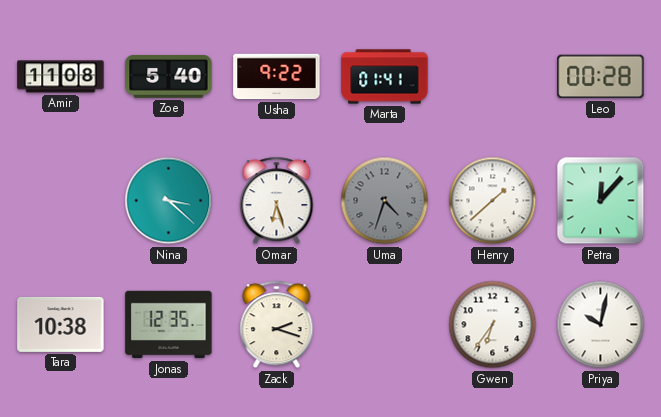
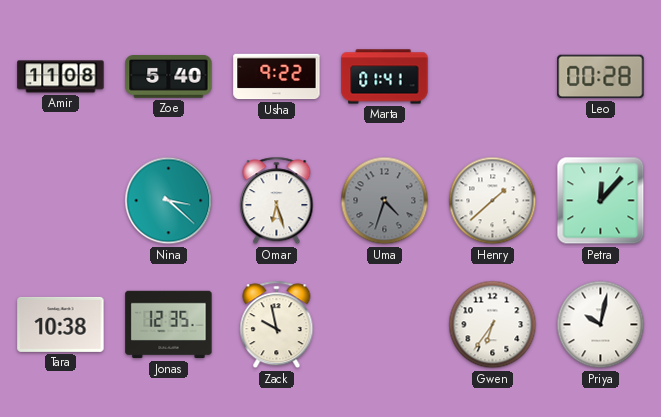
Zack: 2:18 -> 9:58 (277, 325)
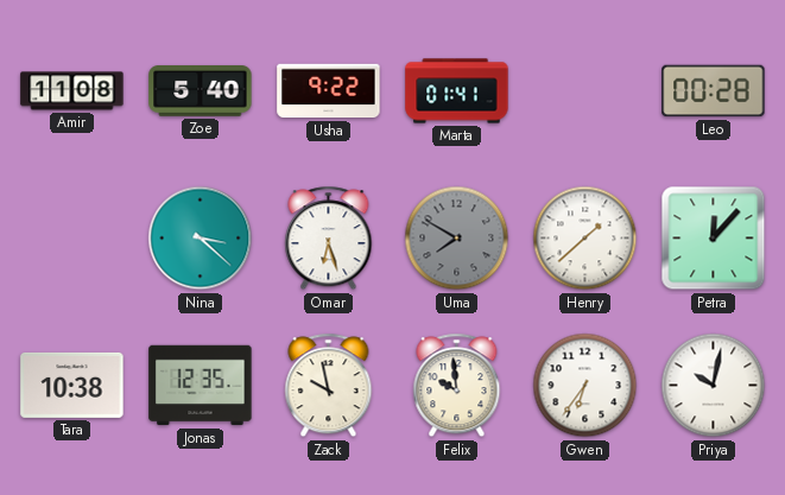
Uma: 4:33 -> 7:50 (457, 239)
Felix: none -> 9:59 (457, 386)
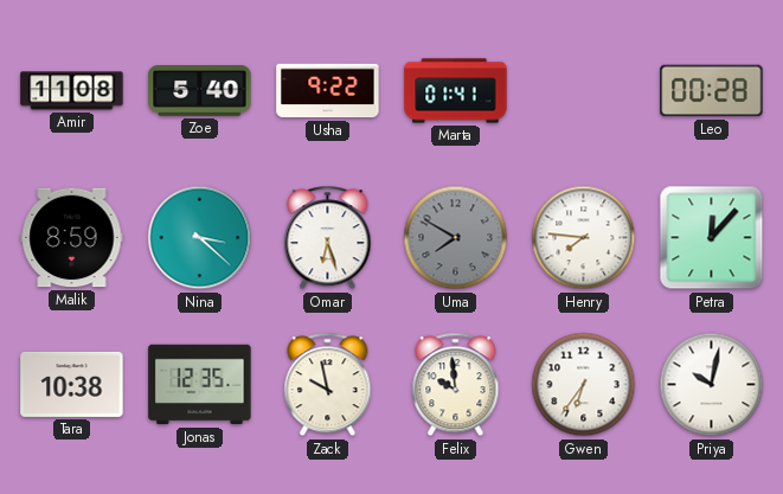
Malik: none -> 8:59 (72, 238)
Henry: 1:38 -> 7:46 (584, 238)
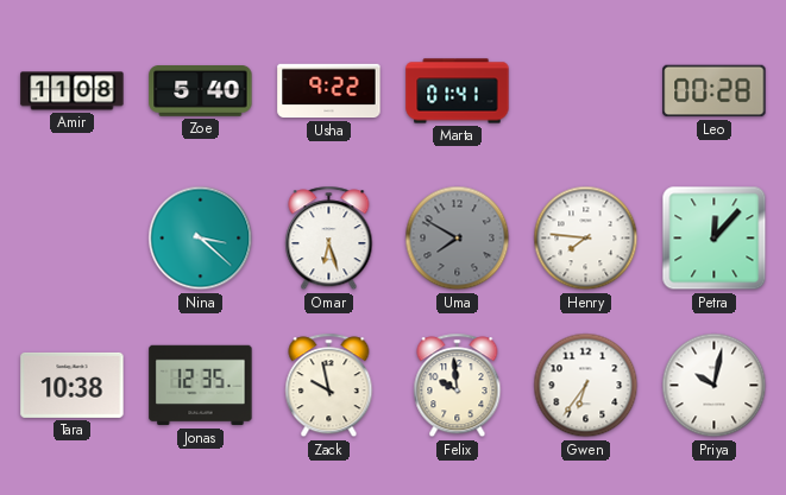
Malik: 8:59 -> none (72, 238)
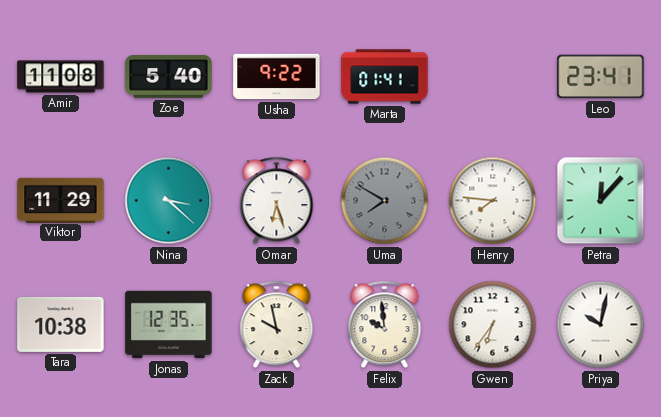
Leo: 00:28 -> 23:41 (601, 77)
Viktor: none -> 11:29 (61, 200)
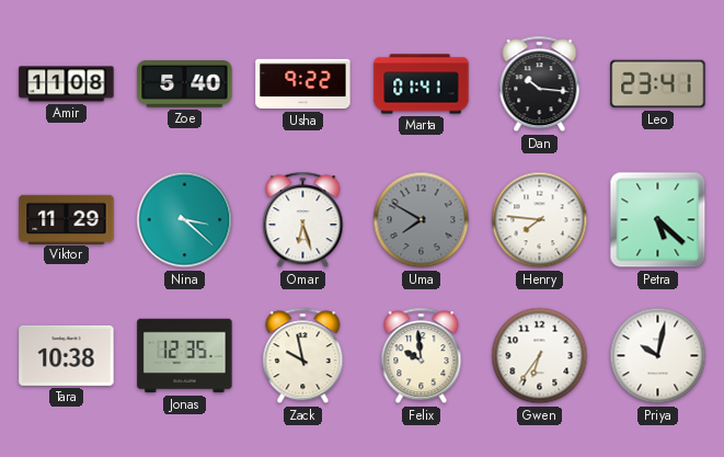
Dan: none -> 10:16 (540, 84)
Petra: 12:07 -> 5:22 (658, 220)
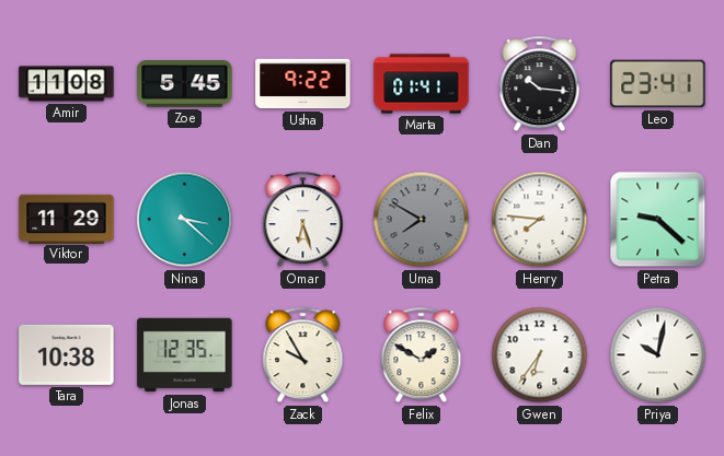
Zoe: 5:40 -> 5:45 (185, 84)
Petra: 5:22 -> 9:22 (658, 220)
Zack: 9:58 -> 9:55 (303, 355)
Felix: 9:59 -> 1:50 (422, 355)
